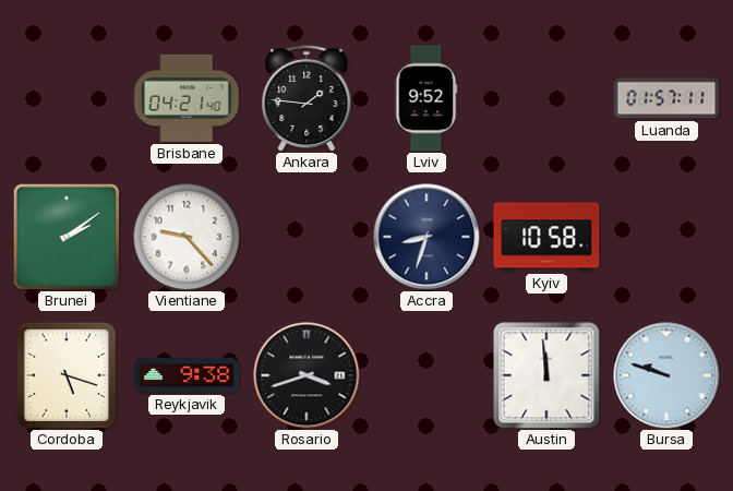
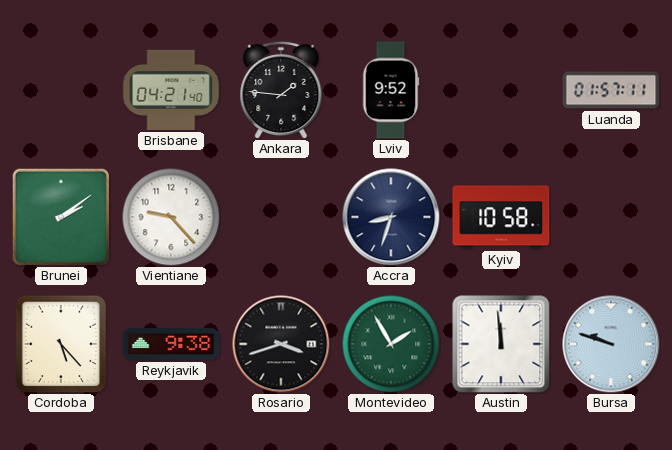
Cordoba: 5:18 -> 5:23 (61, 344)
Montevideo: none -> 1:55 (391, 344)
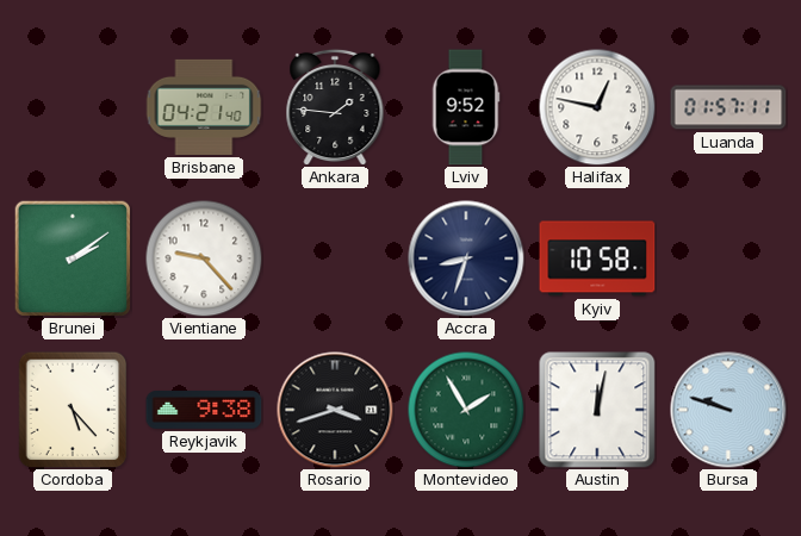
Halifax: none -> 12:47 (597, 107)
Austin: 11:59 -> 12:02 (597, 410)
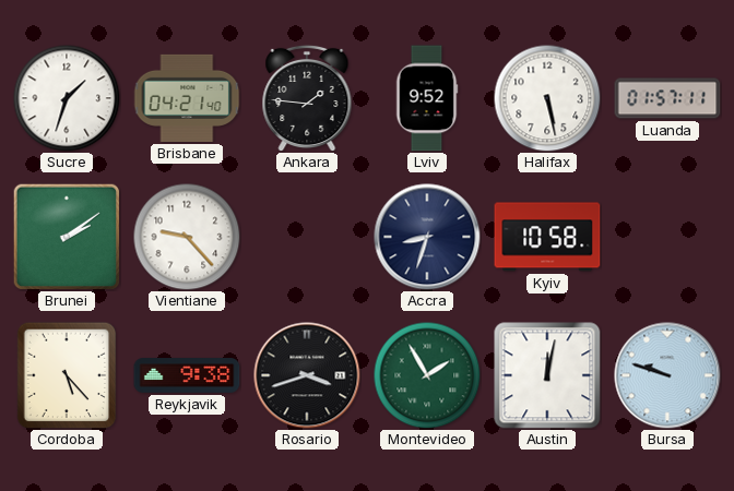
Sucre: none -> 1:33 (67, 98)
Halifax: 12:47 -> 5:28 (547, 98)
